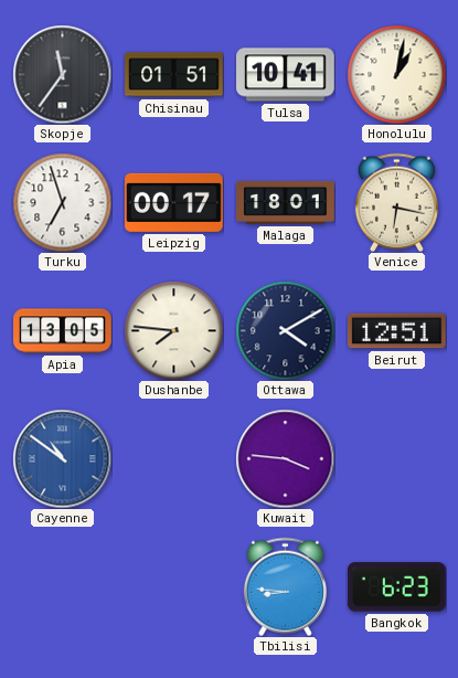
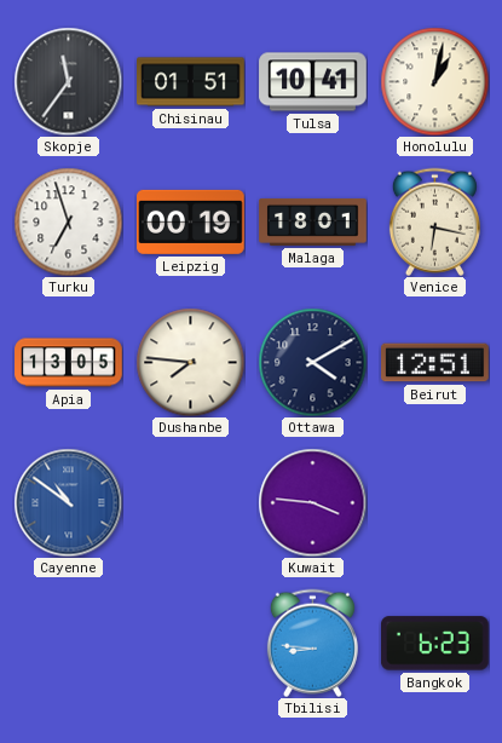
Leipzig: 00:17 -> 00:19 (191, 221)
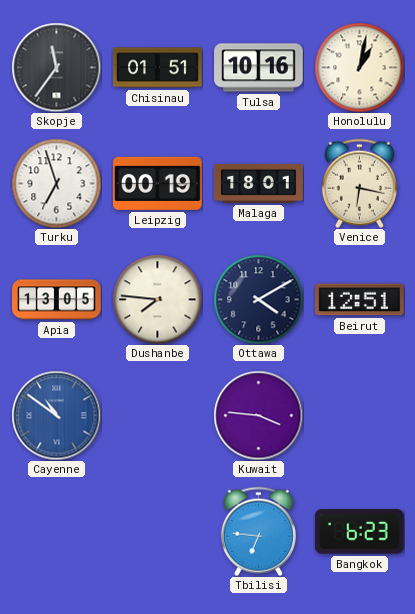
Tulsa: 10:41 -> 10:16 (259, 68)
Tbilisi: 8:46 -> 6:46 (258, 531)
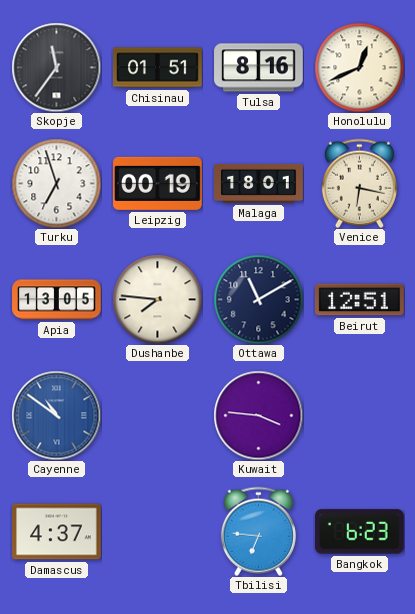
Tulsa: 10:16 -> 8:16 (259, 68)
Honolulu: 1:02 -> 12:41 (359, 67)
Ottawa: 4:10 -> 11:10 (258, 299)
Damascus: none -> 4:37 (57, 532)
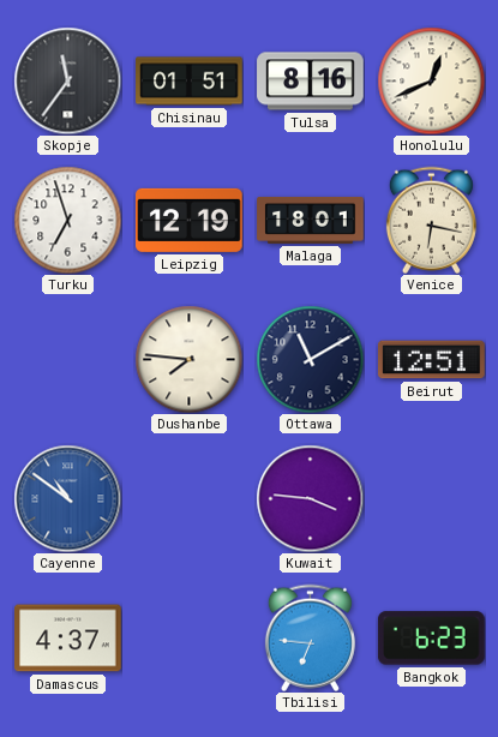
Leipzig: 00:19 -> 12:19 (190, 220)
Apia: 13:05 -> none (57, 300)
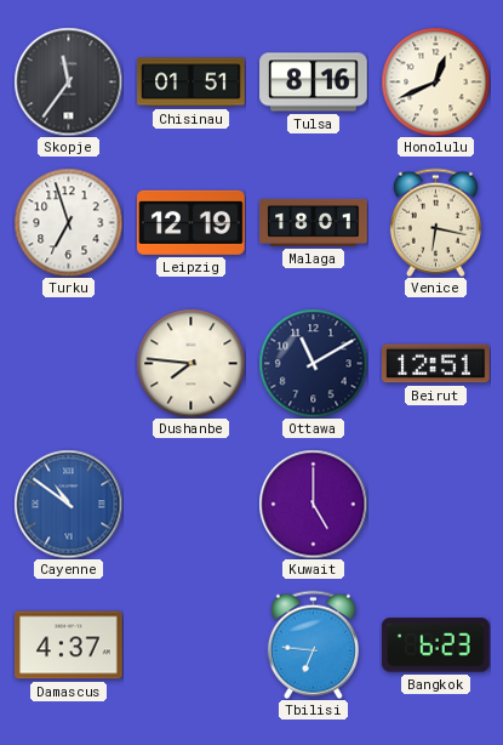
Kuwait: 3:46 -> 5:00 (313, 504)
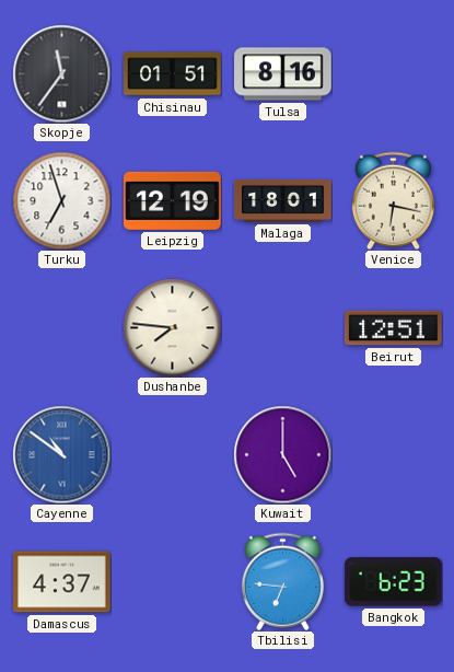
Honolulu: 12:41 -> none (435, 81)
Ottawa: 11:10 -> none (313, 363)
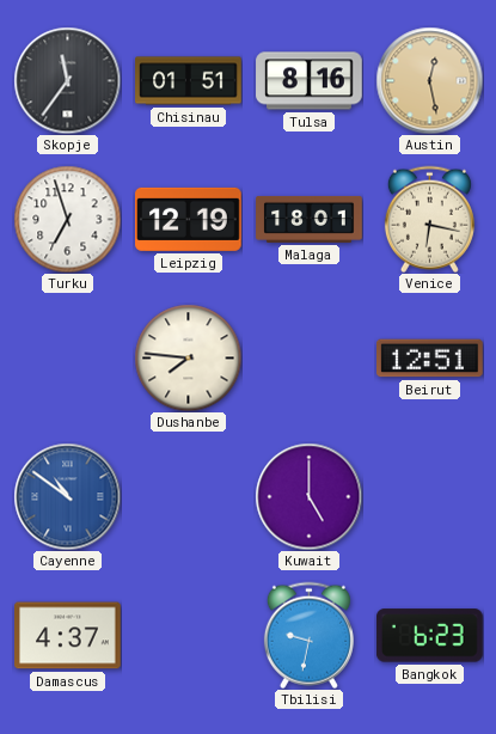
Austin: none -> 12:28 (429, 80)
Tbilisi: 6:46 -> 9:32 (308, 635)
